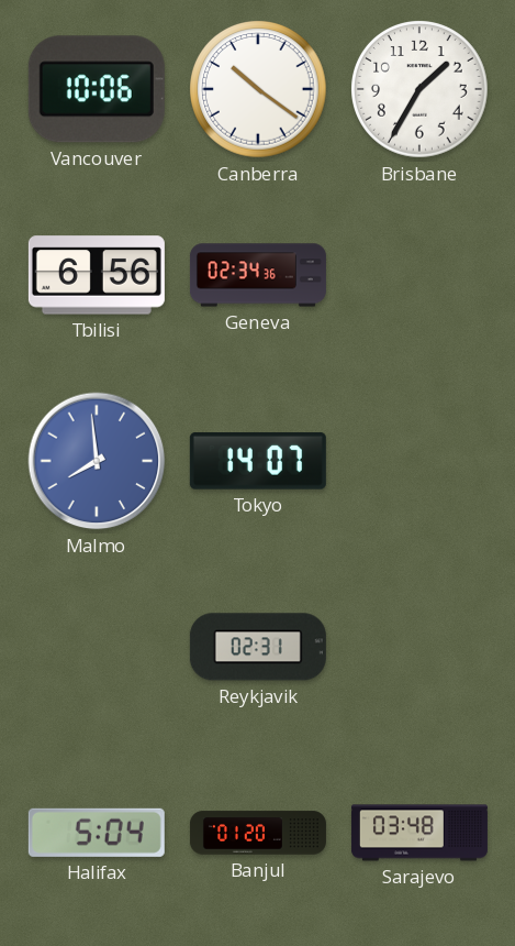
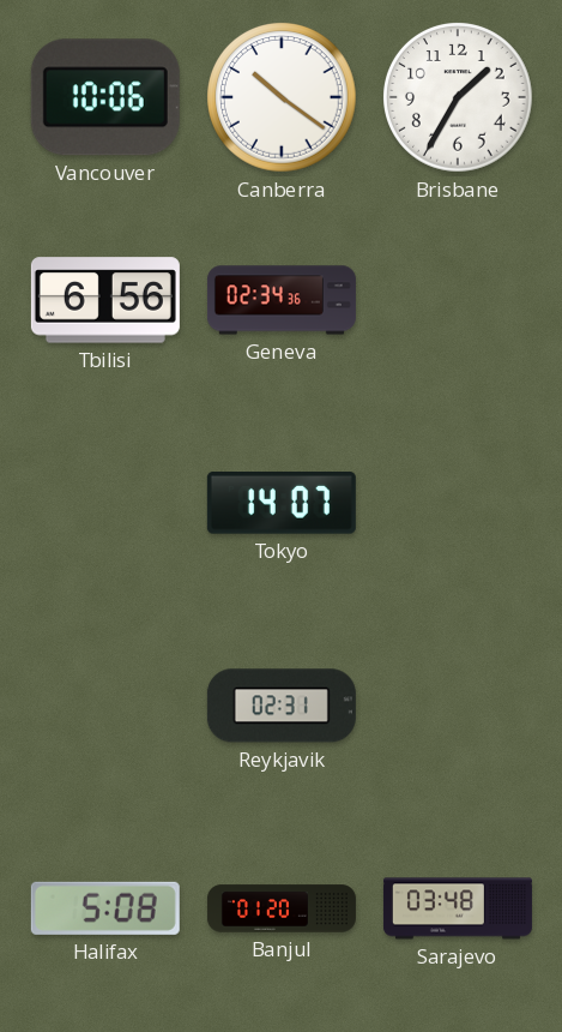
Malmo: 7:59 -> none (97, 461)
Halifax: 5:04 -> 5:08 (105, 908)
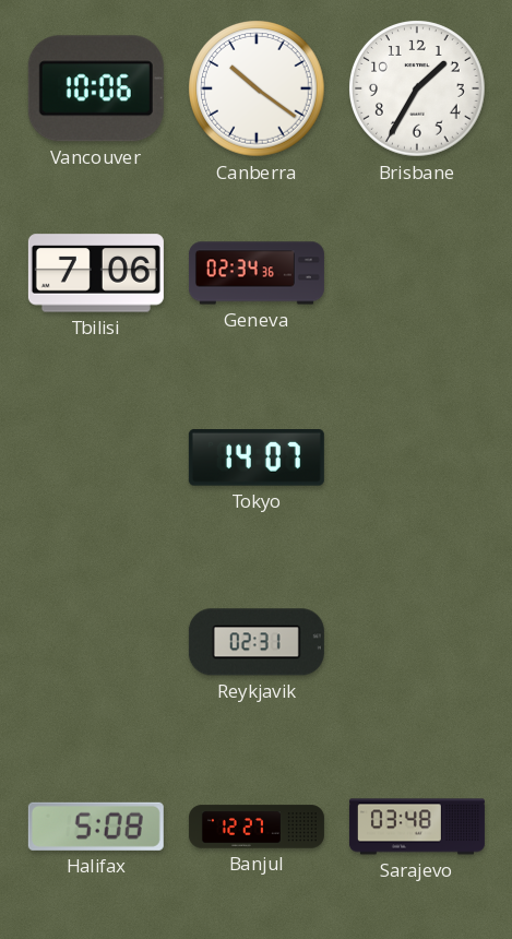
Tbilisi: 6:56 -> 7:06 (96, 273)
Banjul: 01:20 -> 12:27 (257, 827)
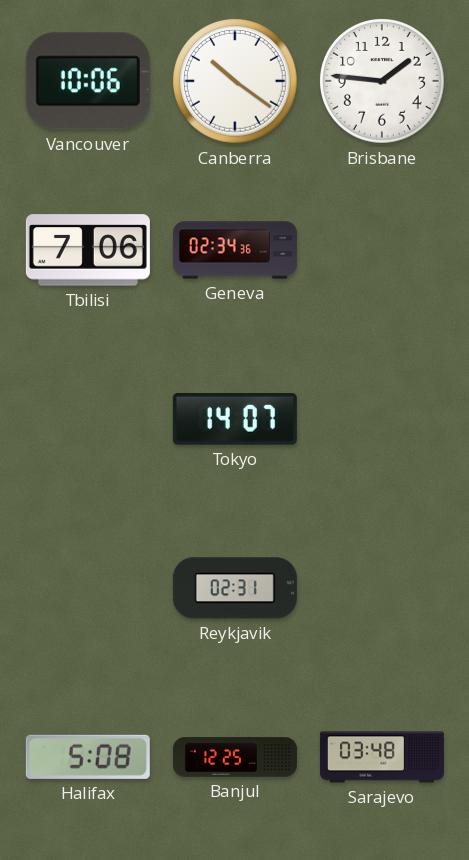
Brisbane: 1:35 -> 1:46 (382, 81)
Banjul: 12:27 -> 12:25 (235, 757)
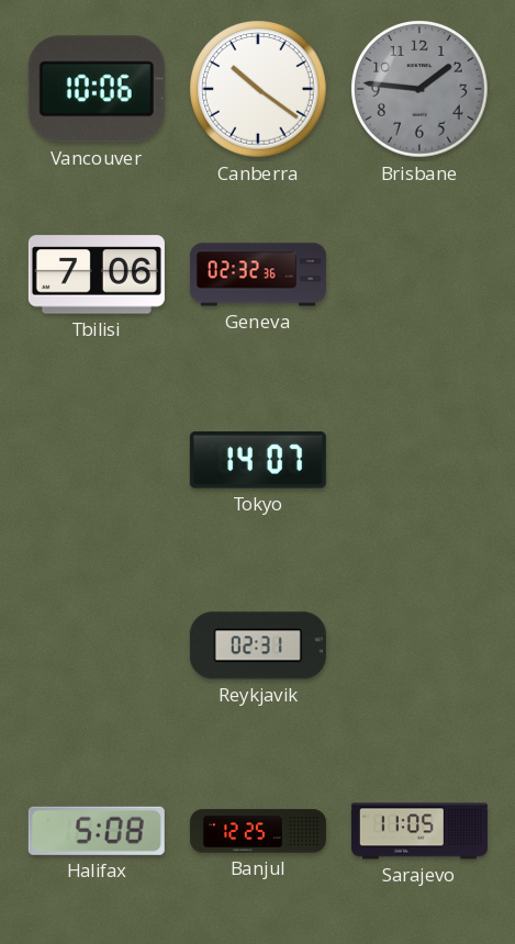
Brisbane dial: white -> grey (419, 89)
Geneva: 02:34 -> 02:32 (258, 274)
Sarajevo: 03:48 -> 11:05 (419, 831)
